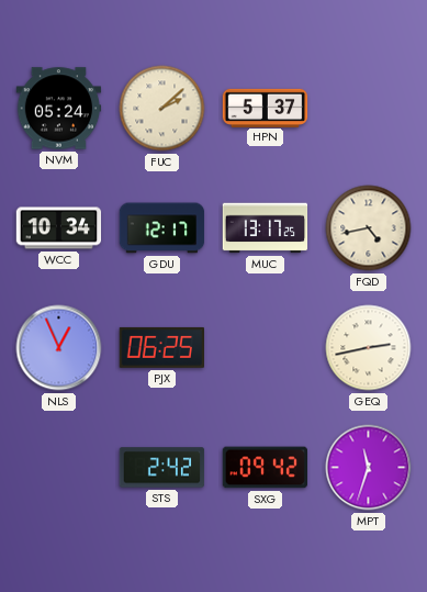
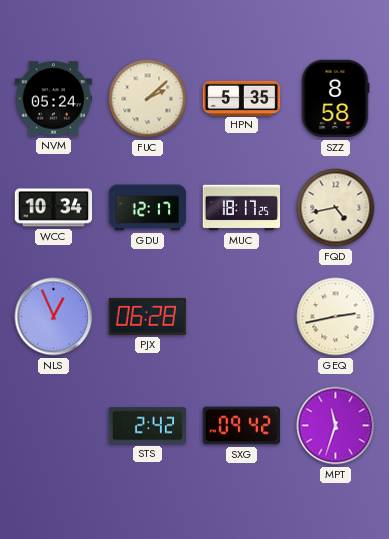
HPN: 5:37 -> 5:35 (242, 98)
SZZ: none -> 8:58 (335, 99)
MUC: 13:17 -> 18:17 (242, 208)
PJX: 06:25 -> 06:28 (147, 316)
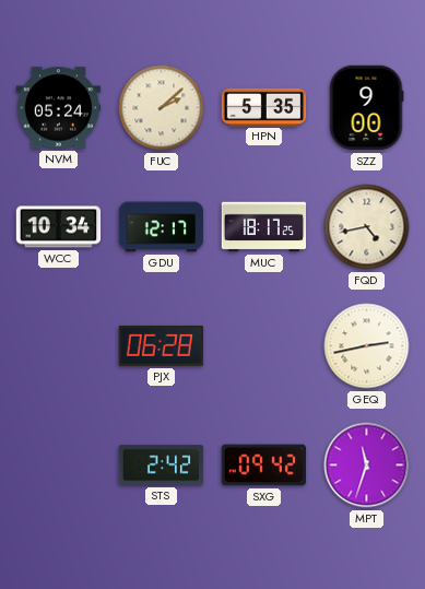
SZZ: 8:58 -> 9:00 (366, 108)
NLS: 12:56 -> none (54, 317)
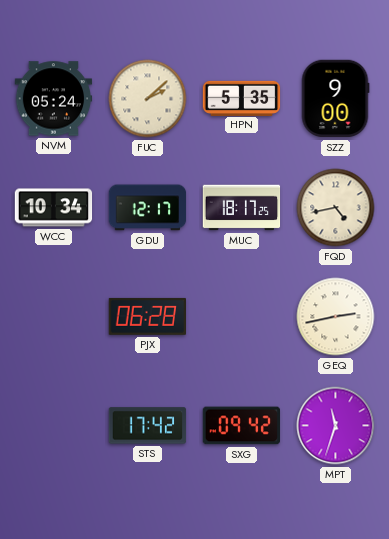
STS: 2:42 -> 17:42 (148, 426)
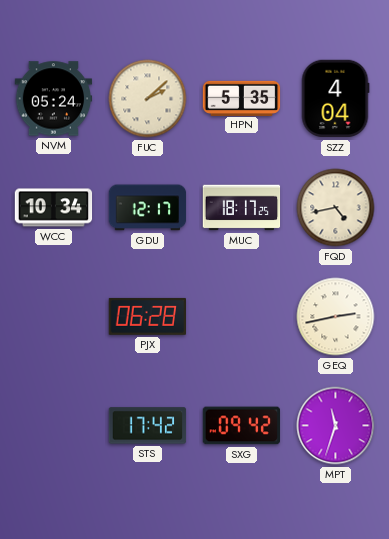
SZZ: 9:00 -> 4:04 (335, 99)
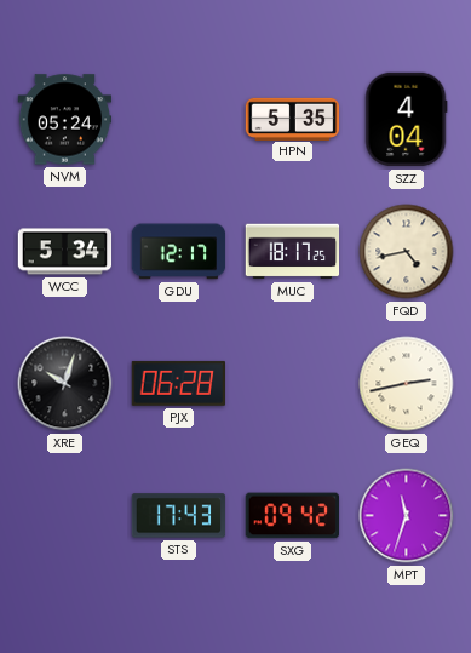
FUC: 2:08 -> none (148, 99)
WCC: 10:34 -> 5:34 (65, 252)
XRE: none -> 10:03 (65, 384)
STS: 17:42 -> 17:43 (179, 516)
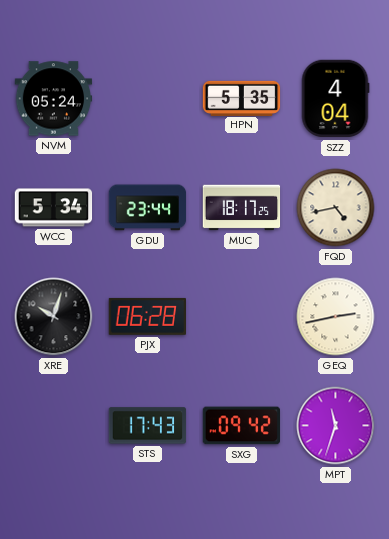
GDU: 12:17 -> 23:44 (148, 208)
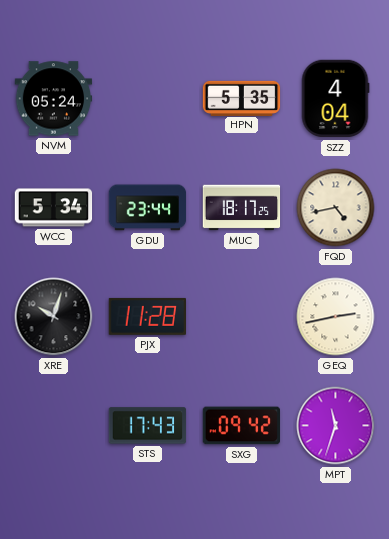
PJX: 06:28 -> 11:28 (147, 316)
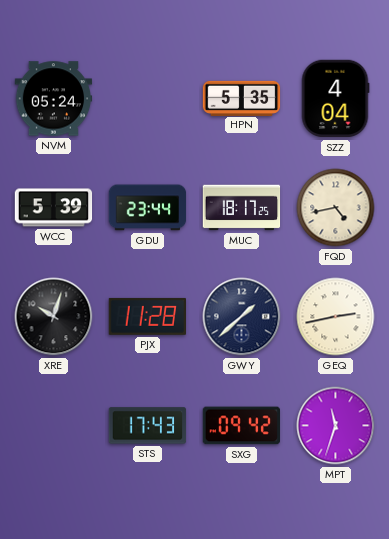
WCC: 5:34 -> 5:39 (54, 208)
GWY: none -> 1:38 (242, 317)
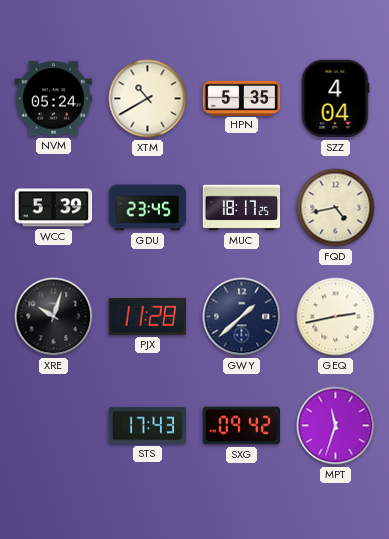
XTM: none -> 10:40 (148, 99)
GDU: 23:44 -> 23:45 (148, 208)
